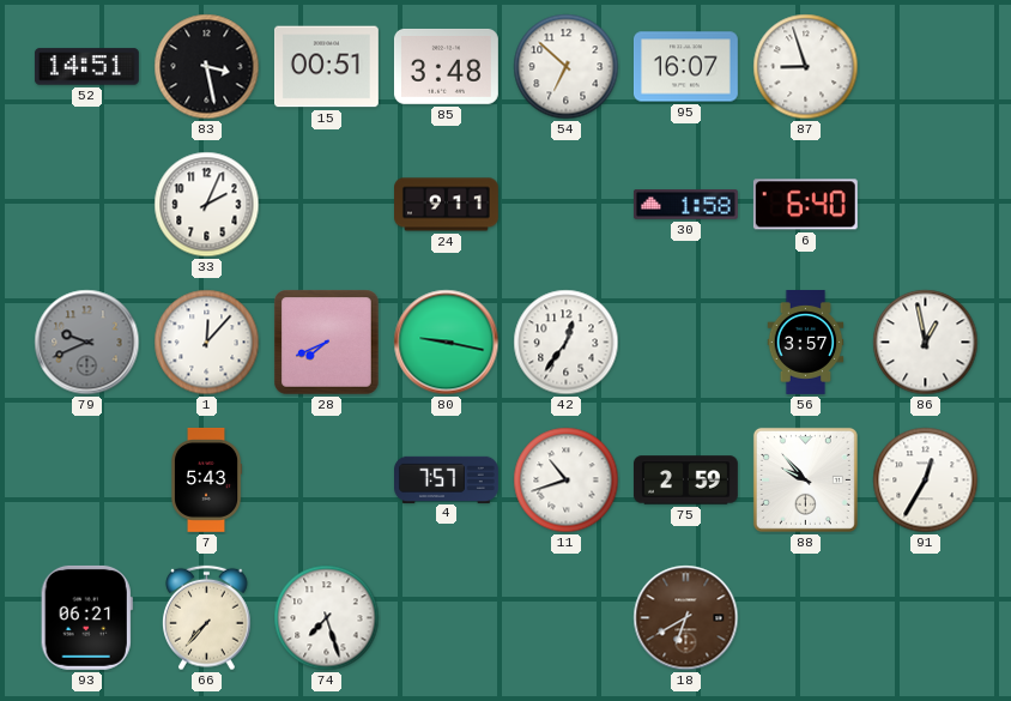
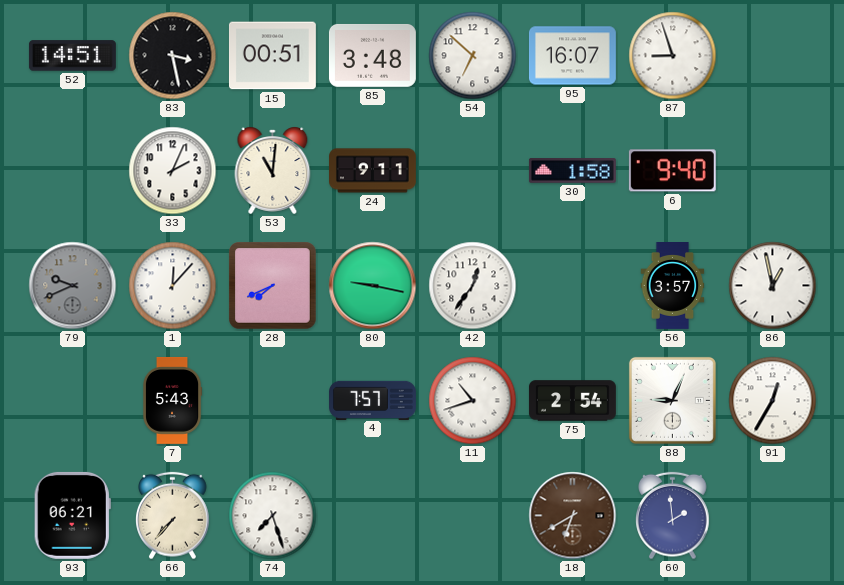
53: none -> 11:01 (273, 170)
6: 6:40 -> 9:40 (672, 171)
75: 2:59 -> 2:54 (573, 401)
88: 9:53 -> 9:04 (672, 400)
60: none -> 1:59 (673, 516)
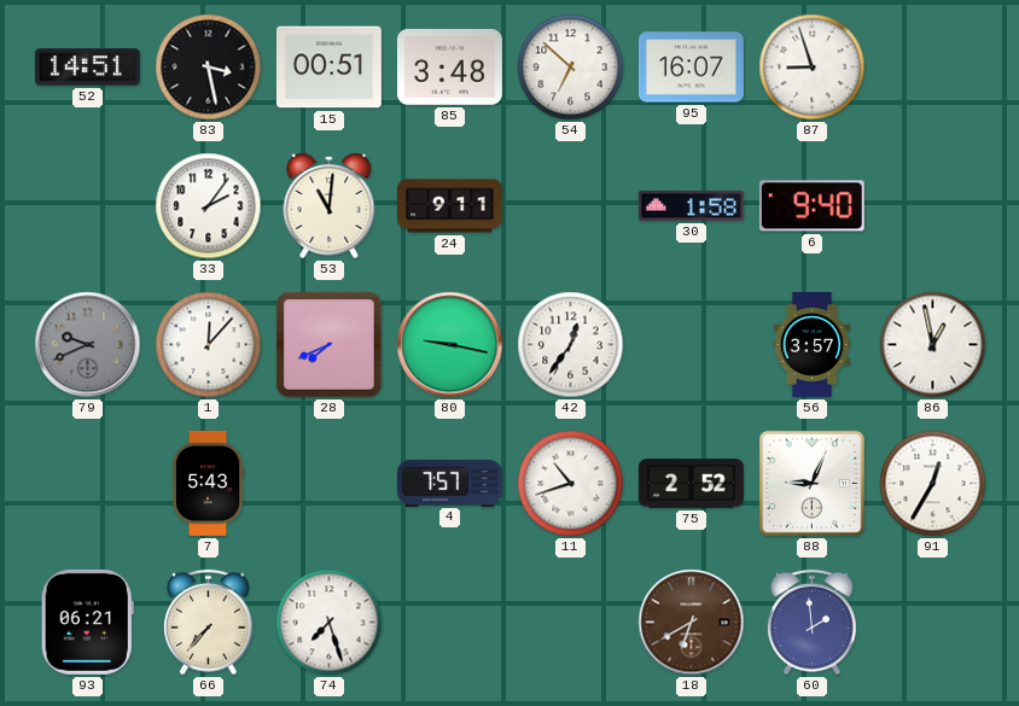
33: 2:04 -> 2:06 (209, 206)
75: 2:54 -> 2:52 (692, 484)
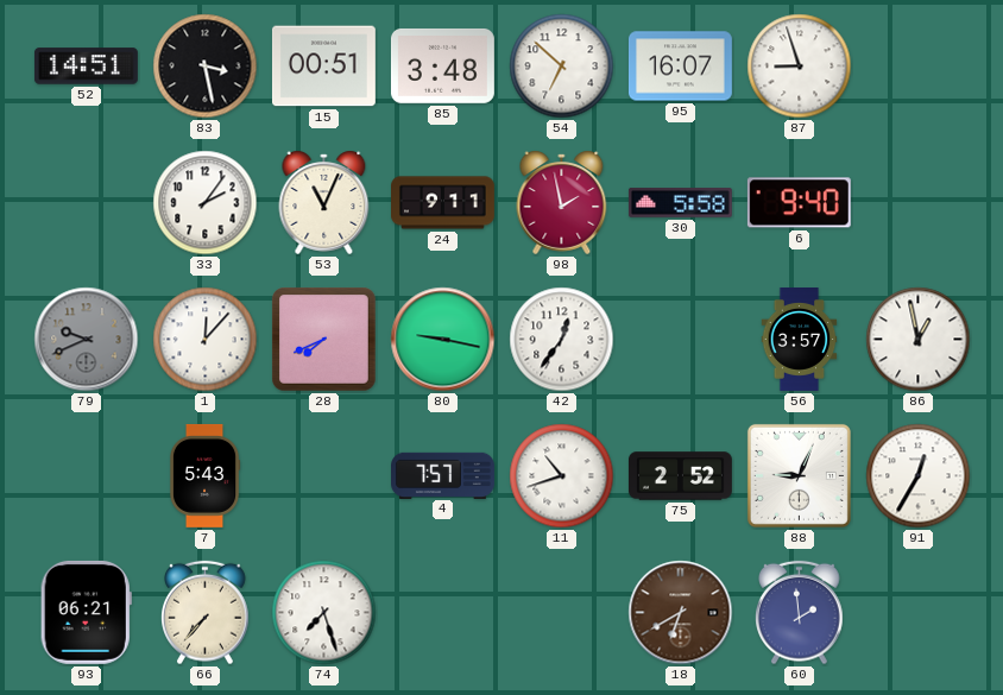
53: 11:01 -> 11:04 (324, 202)
98: none -> 1:58 (562, 202)
30: 1:58 -> 5:58 (680, 203)
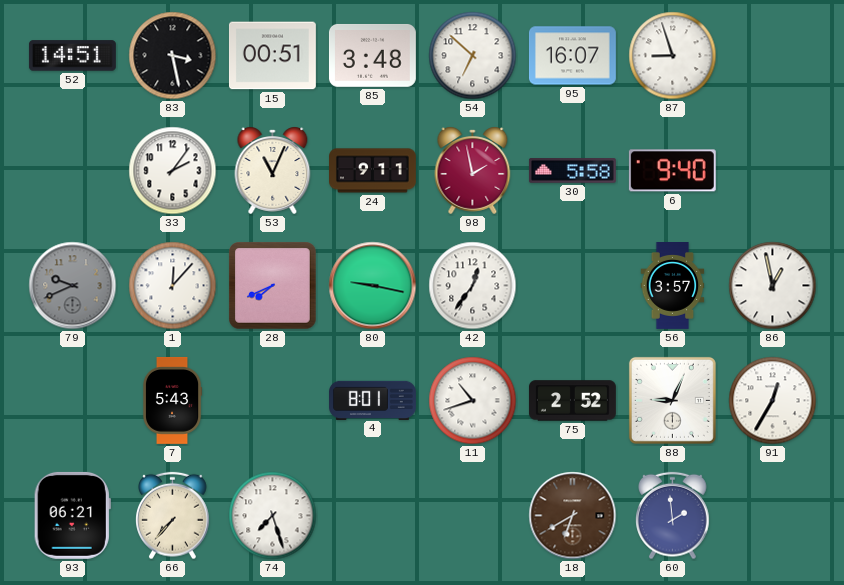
4: 7:57 -> 8:01 (373, 400)
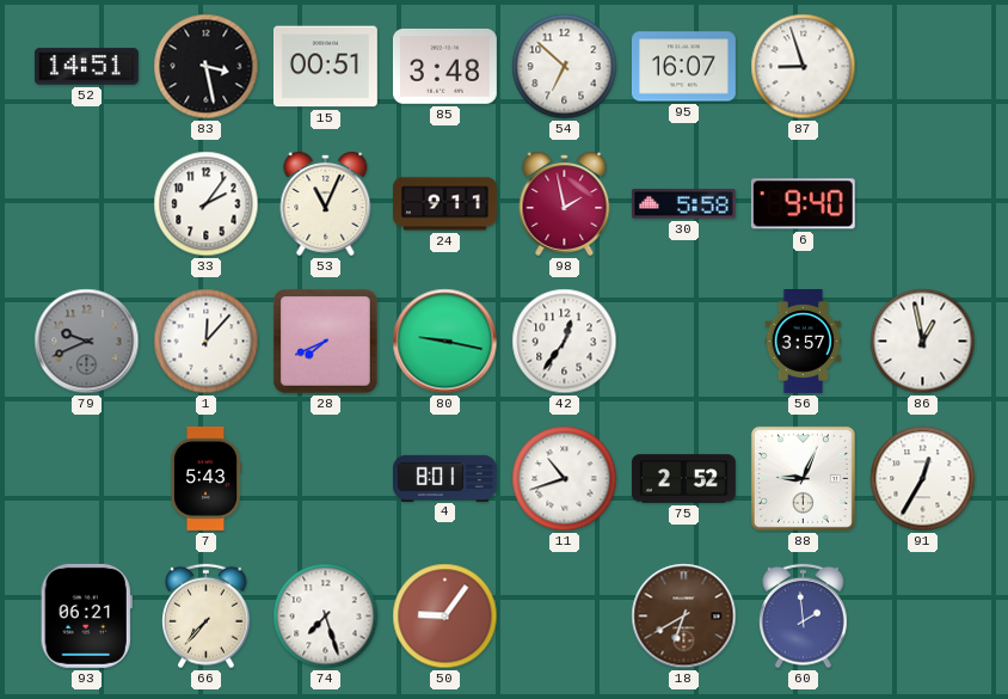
50: none -> 9:06 (445, 617)
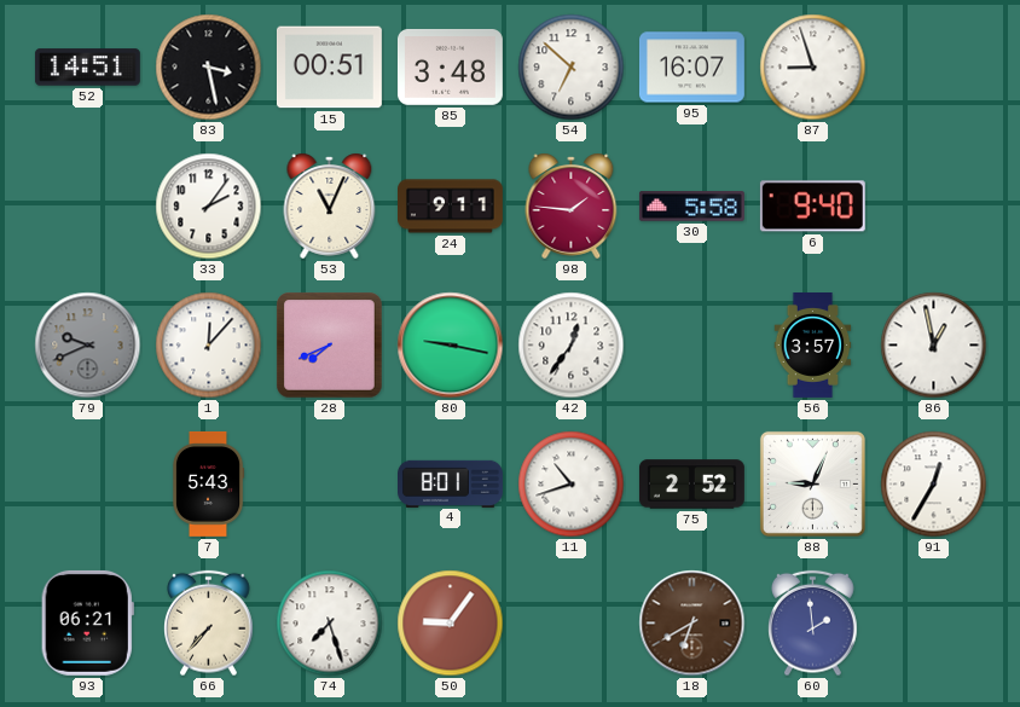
98: 1:58 -> 1:46 (572, 205)
